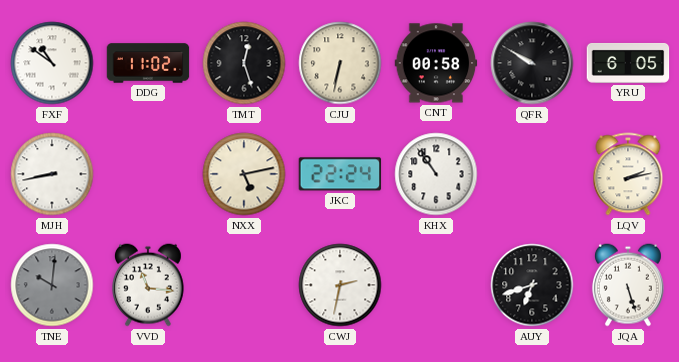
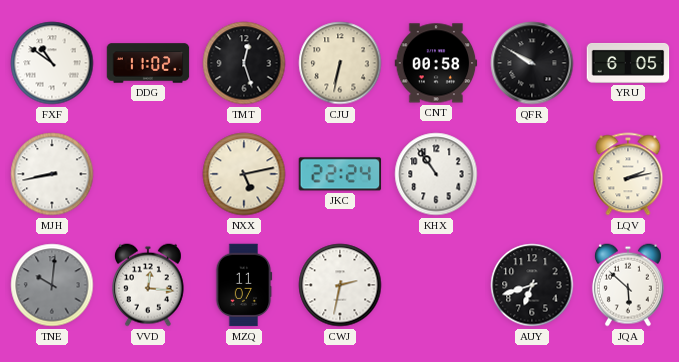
VVD: 11:16 -> 12:16 (148, 285)
MZQ: none -> 11:07 (244, 285)
JQA: 5:27 -> 5:52 (628, 285)
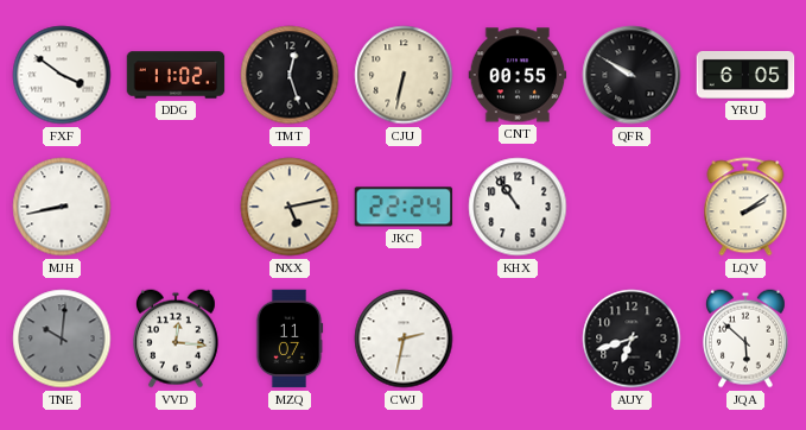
FXF: 10:51 -> 3:51 (62, 75)
CNT: 00:58 -> 00:55 (518, 75)
LQV: 2:13 -> 2:09 (745, 207)
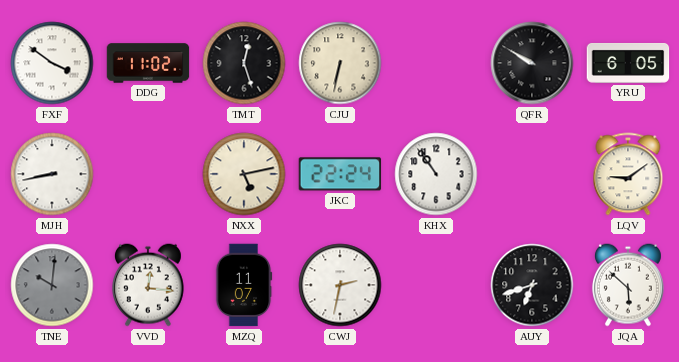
CNT: 00:55 -> none (518, 75)
LQV: 2:09 -> 9:09 (628, 174)
